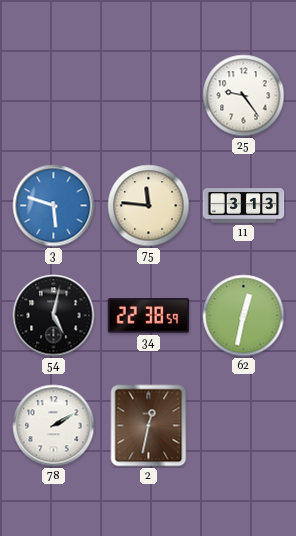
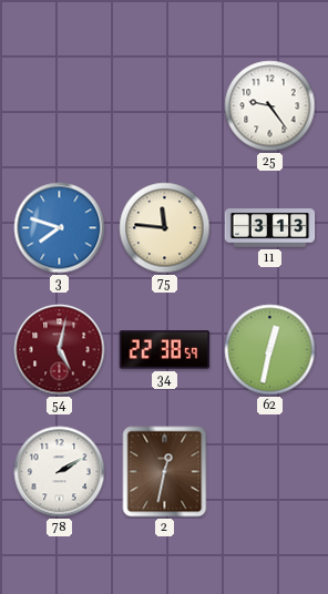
3: 5:48 -> 7:48 (60, 228)
54 dial: black -> burgundy (60, 350)
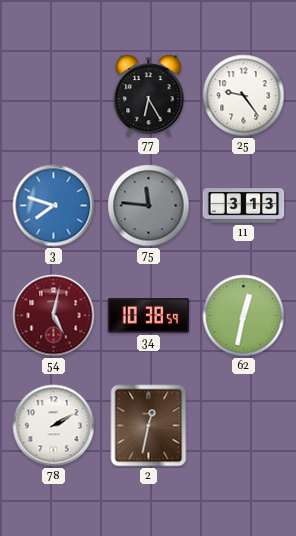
77: none -> 6:25 (149, 96)
75 dial: cream -> grey (149, 206)
34: 22:38 -> 10:38 (149, 316)
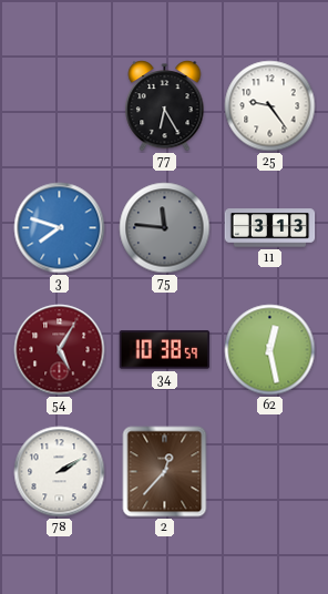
54: 5:02 -> 5:05 (60, 350)
62: 12:32 -> 12:28 (270, 350)
2: 12:32 -> 12:37 (165, 472)
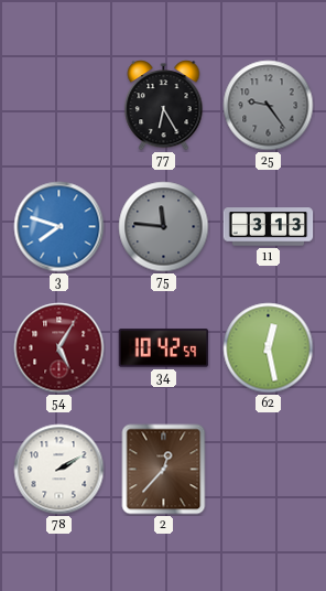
25 dial: white -> grey (269, 106)
34: 10:38 -> 10:42 (164, 348)
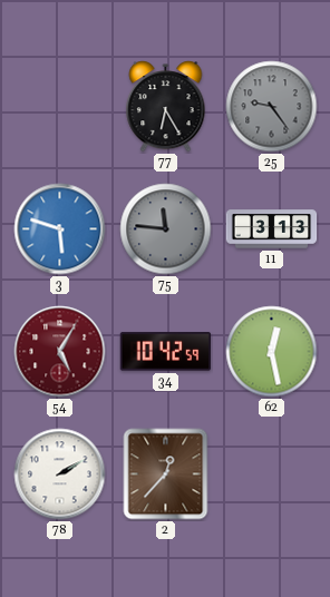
3: 7:48 -> 5:48 (60, 229)
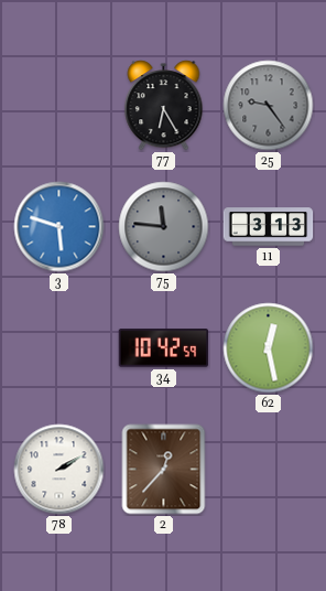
54: 5:05 -> none (60, 352)
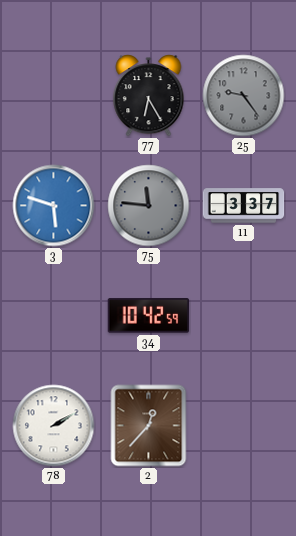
11: 3:13 -> 3:37 (244, 206)
62: 12:28 -> none (269, 348)
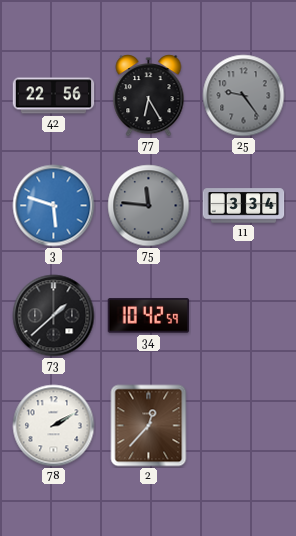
42: none -> 22:56 (54, 96)
11: 3:37 -> 3:34 (244, 206)
73: none -> 1:38 (54, 316)
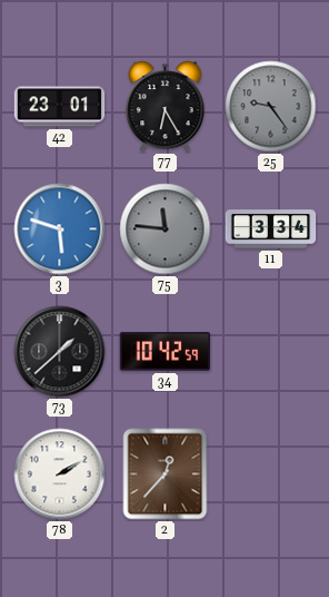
42: 22:56 -> 23:01 (60, 107)
